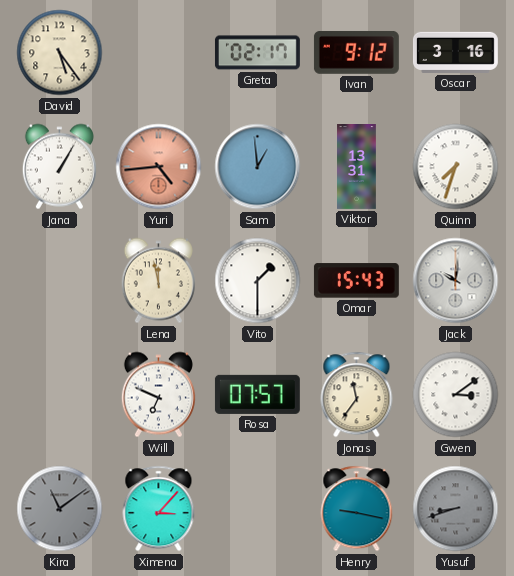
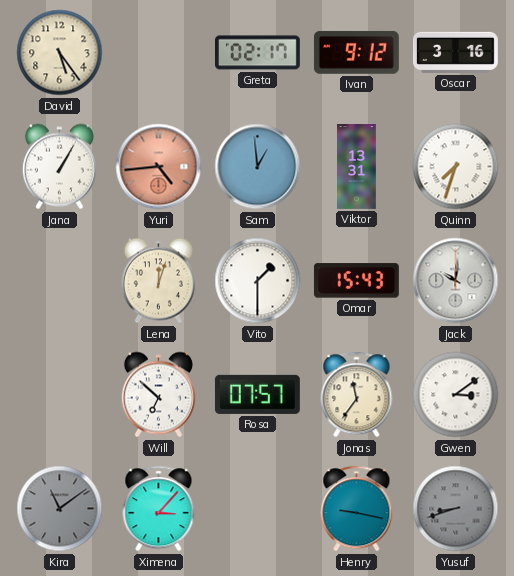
Lena: 11:58 -> 12:03 (158, 281)
Will: 6:49 -> 6:52 (158, 395)
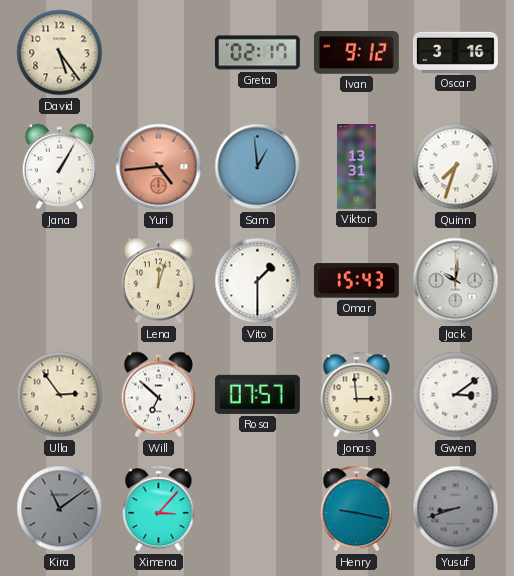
Ulla: none -> 2:54 (60, 395)
Jonas: 11:36 -> 2:59 (357, 395)
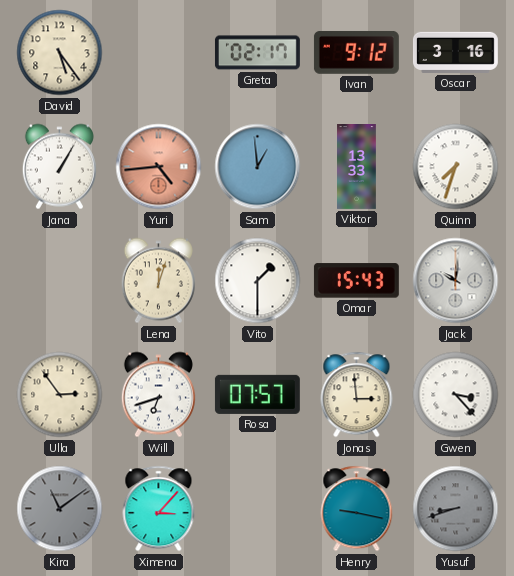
Viktor: 13:31 -> 13:33 (357, 167)
Will: 6:52 -> 6:42 (158, 395)
Gwen: 3:09 -> 3:23 (456, 395)
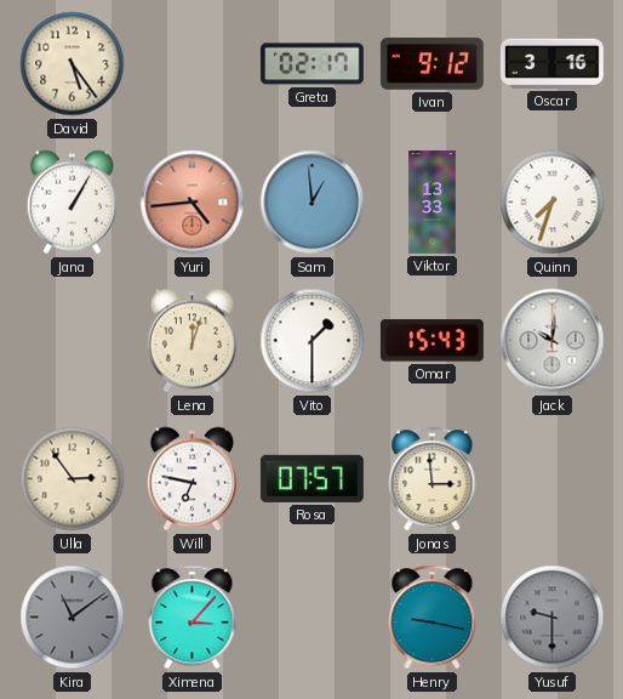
Will: 6:42 -> 6:47 (192, 479)
Gwen: 3:23 -> none (456, 395)
Yusuf: 8:42 -> 9:30 (553, 618)
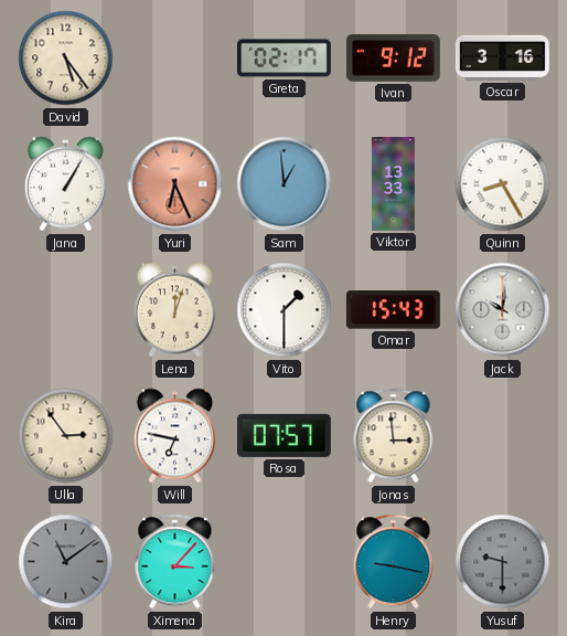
Yuri: 4:44 -> 6:26 (175, 184)
Quinn: 7:33 -> 8:25 (503, 184)
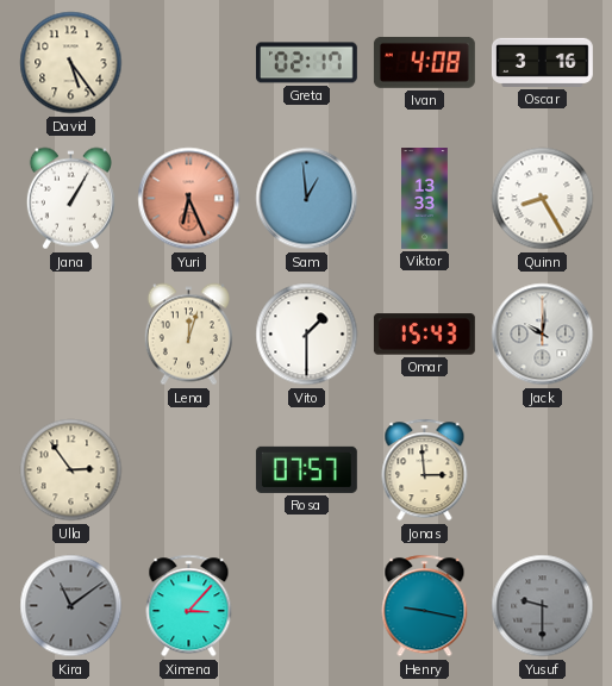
Ivan: 9:12 -> 4:08 (424, 62)
Will: 6:47 -> none (174, 436)
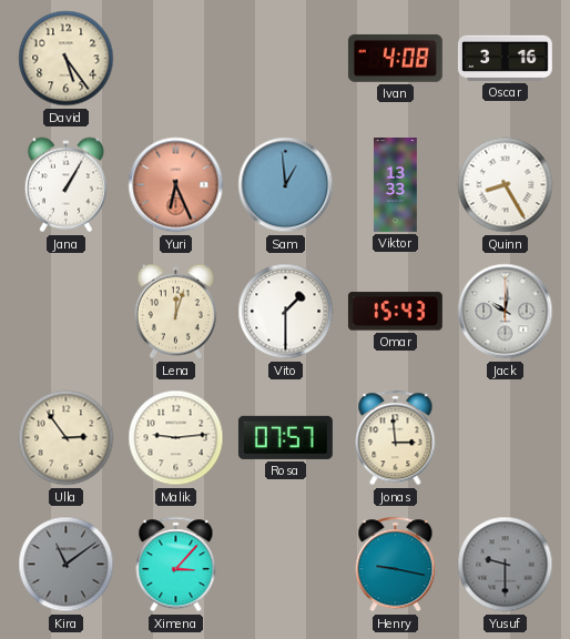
Greta: 02:17 -> none (306, 63)
Malik: none -> 9:14 (176, 438)
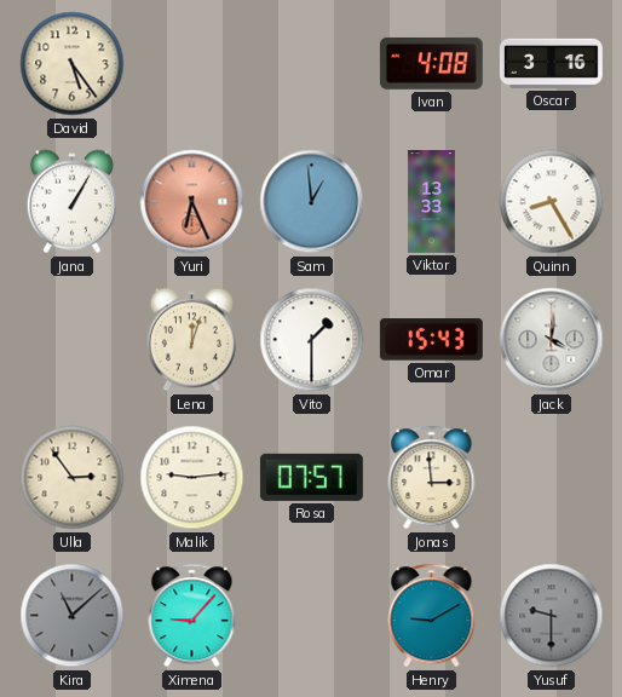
Jack: 10:01 -> 4:01 (552, 340)
Kira: 11:09 -> 11:08 (73, 616)
Ximena: 3:07 -> 9:07 (192, 616)
Henry: 9:17 -> 9:10 (432, 616)
